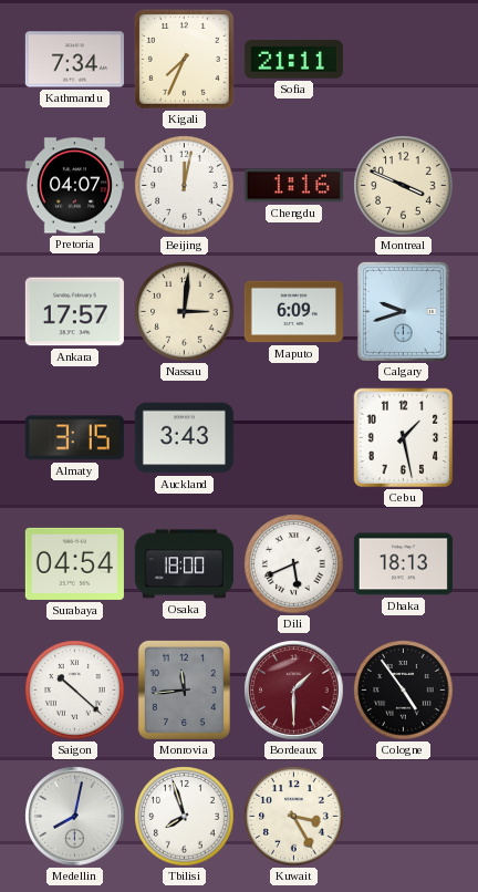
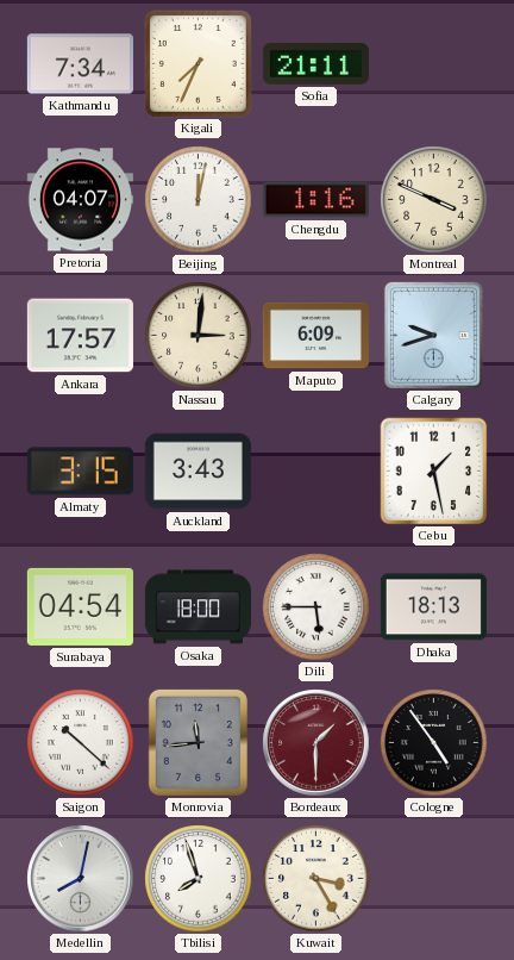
Dili: 5:41 -> 5:45 (316, 607)
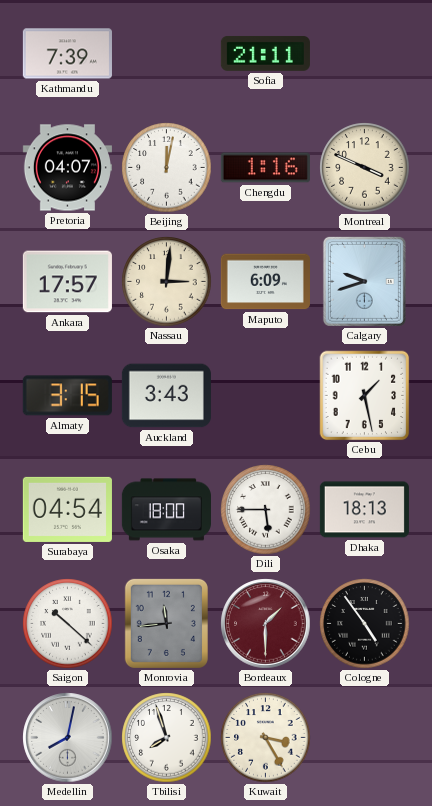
Kathmandu: 7:34 -> 7:39 (67, 54)
Kigali: 7:34 -> none (198, 63)
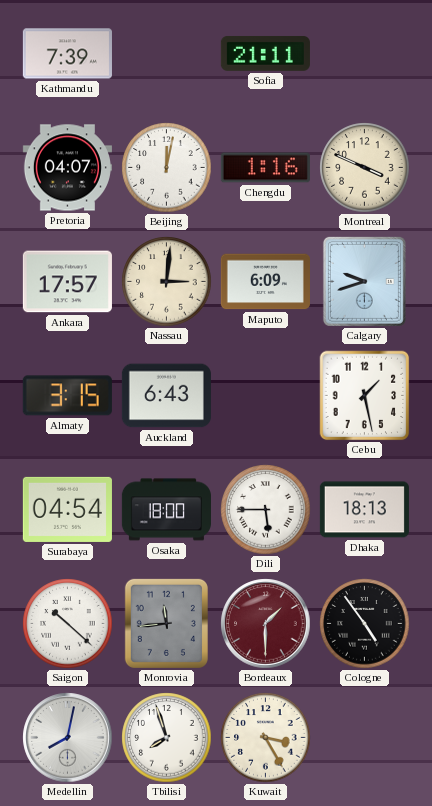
Auckland: 3:43 -> 6:43 (166, 396)
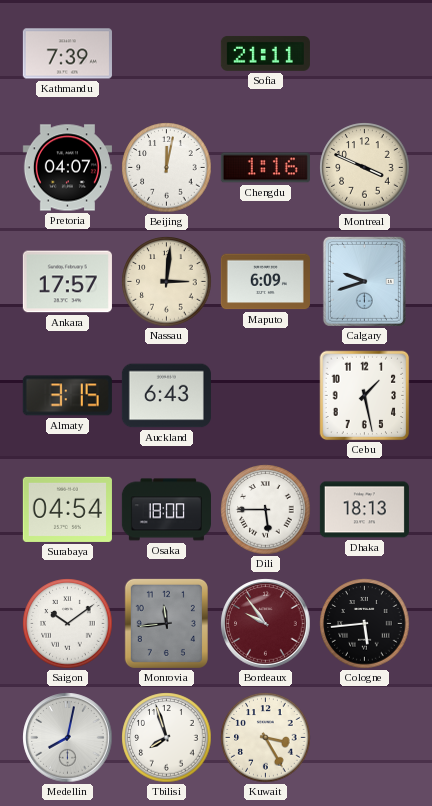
Saigon: 10:22 -> 10:09 (68, 624)
Bordeaux: 1:30 -> 9:54 (266, 624)
Cologne: 4:54 -> 5:44 (365, 624)
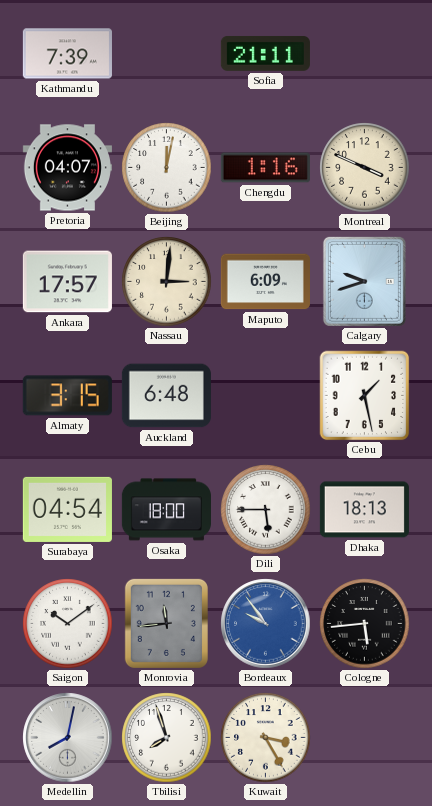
Auckland: 6:43 -> 6:48 (166, 396)
Bordeaux dial: burgundy -> blue (266, 624)
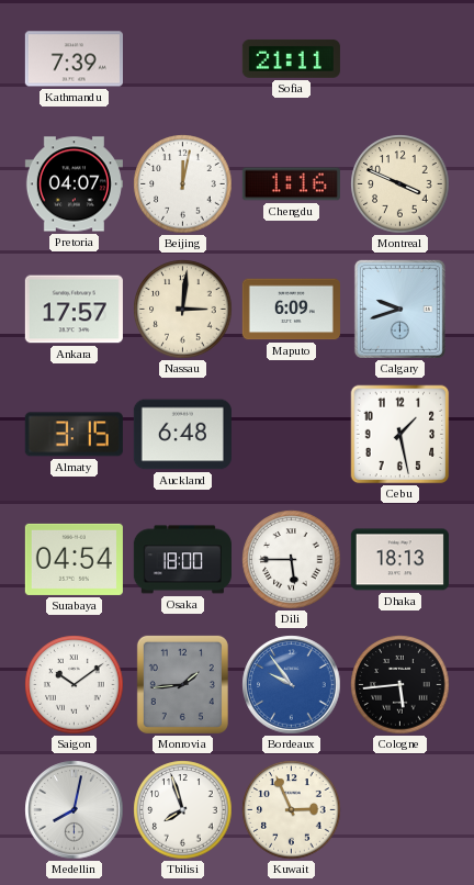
Monrovia: 11:44 -> 1:44 (182, 684)
Kuwait: 3:25 -> 2:56 (292, 810)
